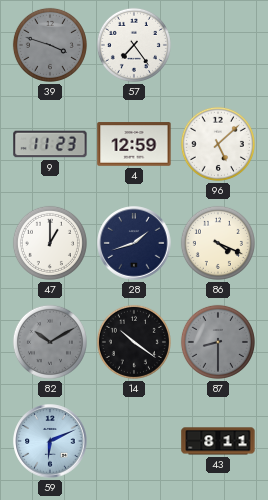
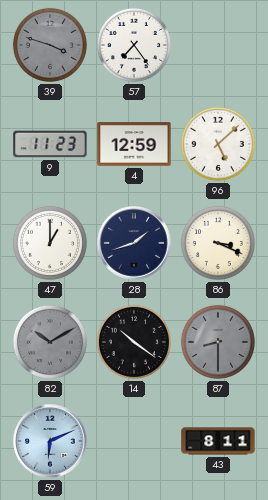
86: 4:19 -> 3:19 (218, 243)
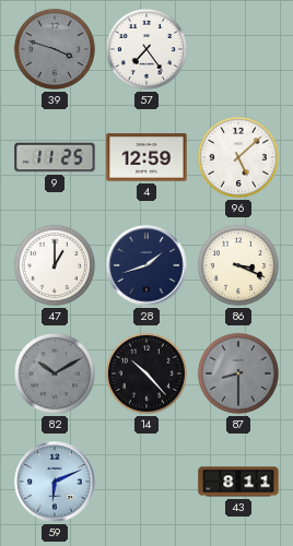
9: 11:23 -> 11:25 (55, 157)
14: 10:21 -> 10:23 (146, 373)
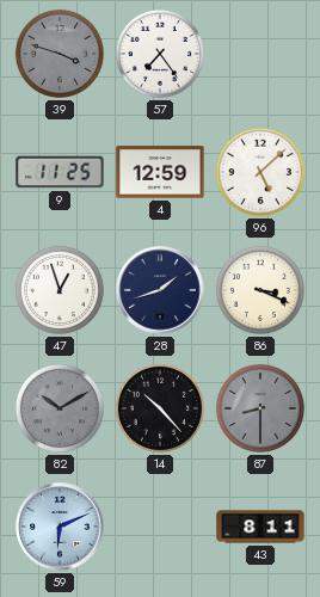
47: 1:00 -> 12:57 (60, 290)
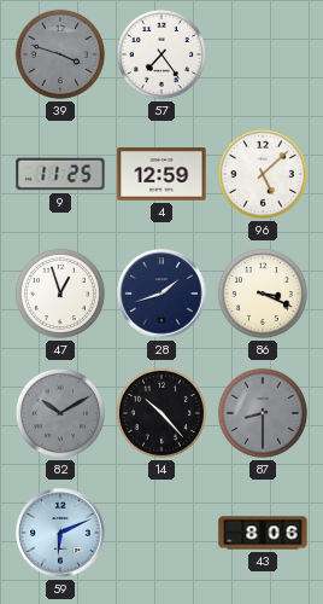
43: 8:11 -> 8:06 (263, 533)
